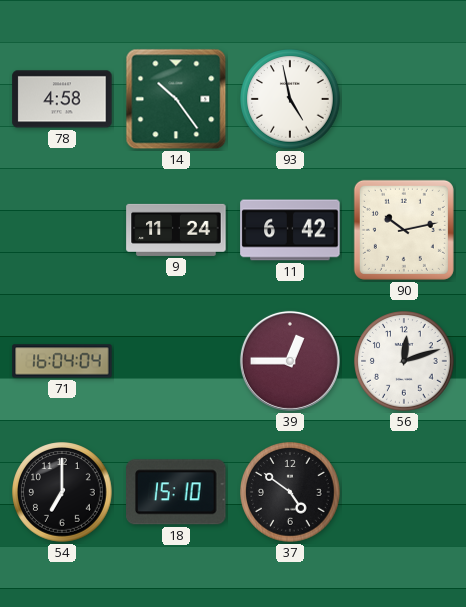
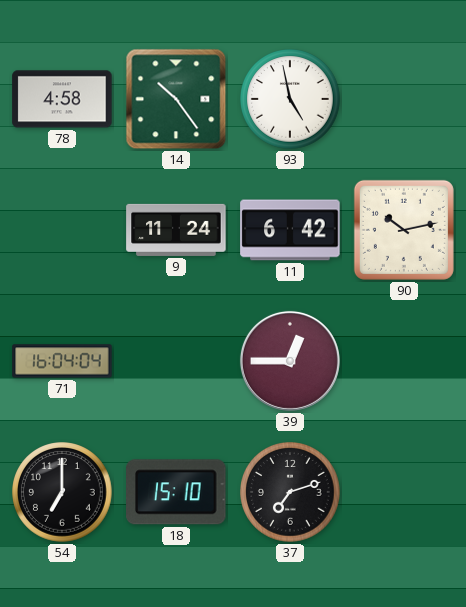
56: 12:12 -> none (404, 361)
37: 4:51 -> 7:12 (290, 492)
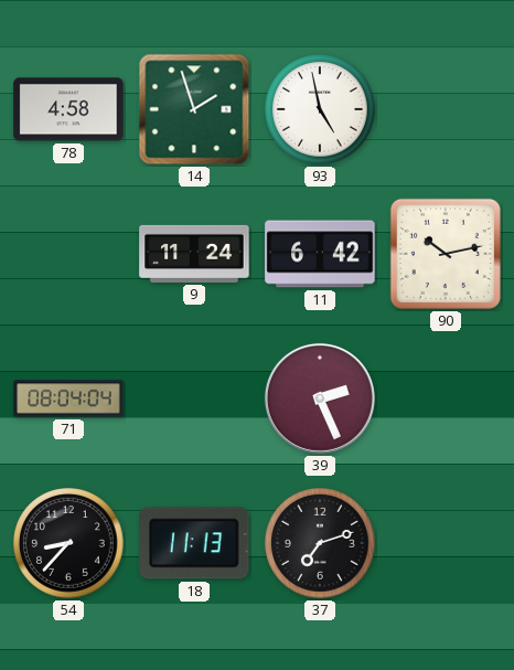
14: 10:24 -> 1:57 (194, 109)
71: 16:04 -> 08:04 (68, 398)
39: 12:45 -> 2:26 (320, 398)
54: 7:00 -> 8:37 (68, 543)
18: 15:10 -> 11:13 (194, 543)
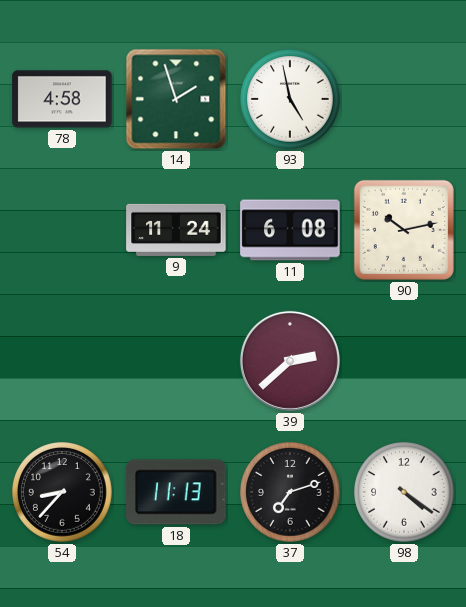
11: 6:42 -> 6:08 (290, 230)
71: 08:04 -> none (68, 398)
39: 2:26 -> 2:38 (290, 361)
98: none -> 4:21 (404, 492)
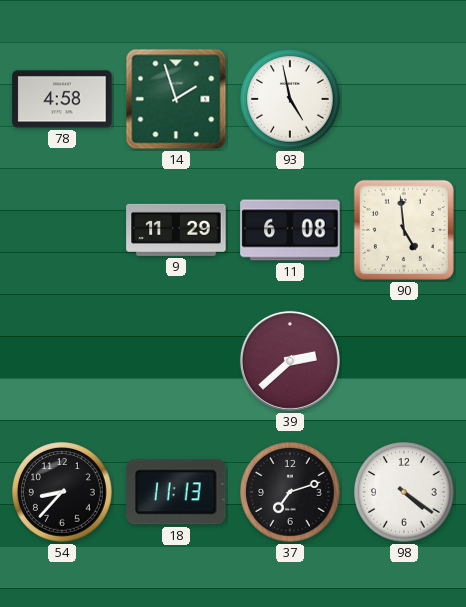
9: 11:24 -> 11:29 (176, 230)
90: 10:13 -> 4:59 (404, 230)
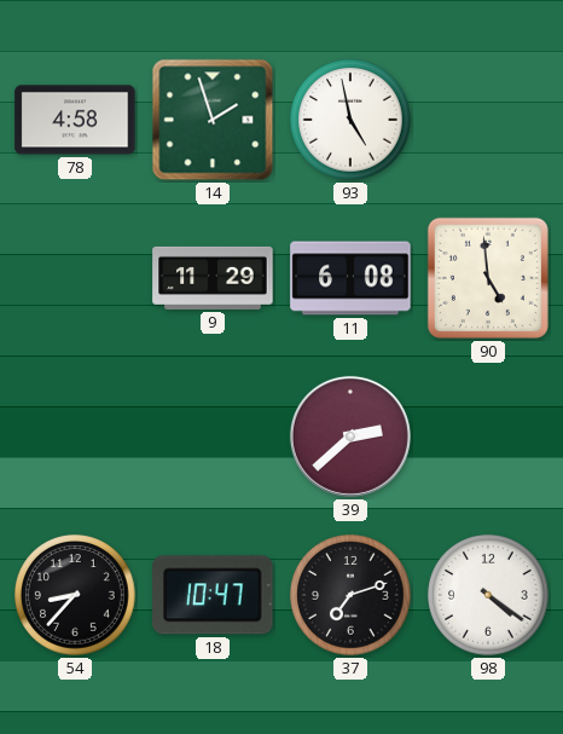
18: 11:13 -> 10:47 (213, 595)
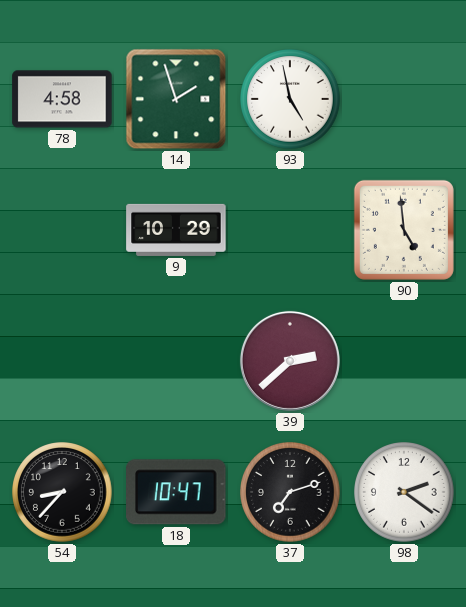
9: 11:29 -> 10:29 (176, 230)
11: 6:08 -> none (350, 278)
98: 4:21 -> 2:21 (404, 492)
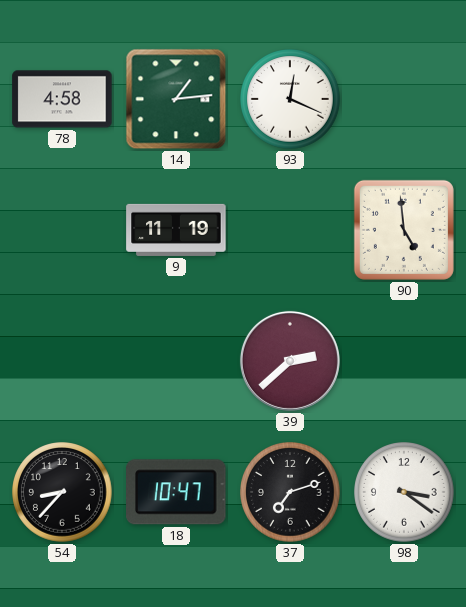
14: 1:57 -> 1:14 (176, 99)
93: 4:58 -> 12:19 (290, 99)
9: 10:29 -> 11:19 (176, 230)
98: 2:21 -> 3:21 (404, 492)
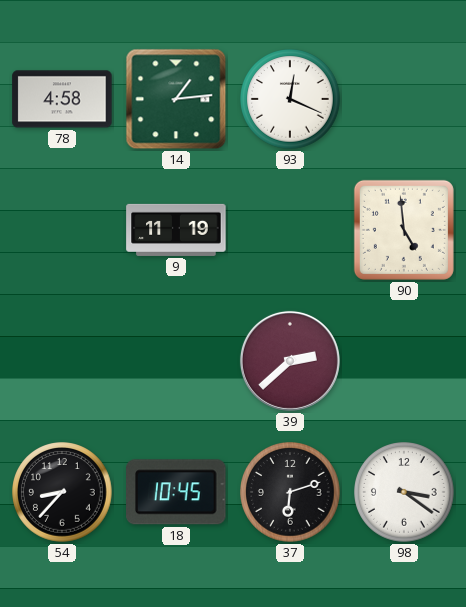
18: 10:47 -> 10:45 (176, 492)
37: 7:12 -> 6:12 (290, 492)
